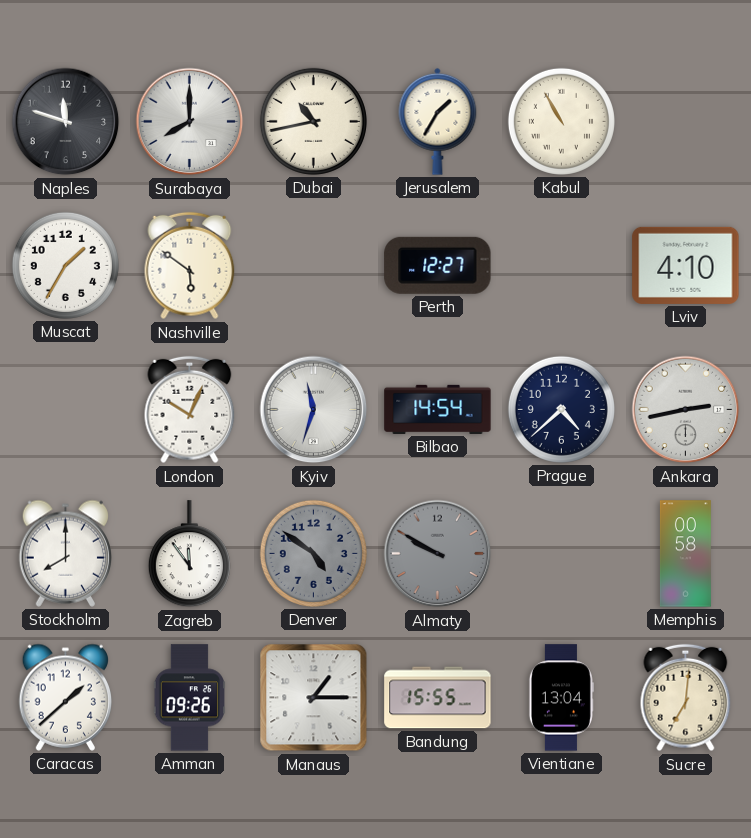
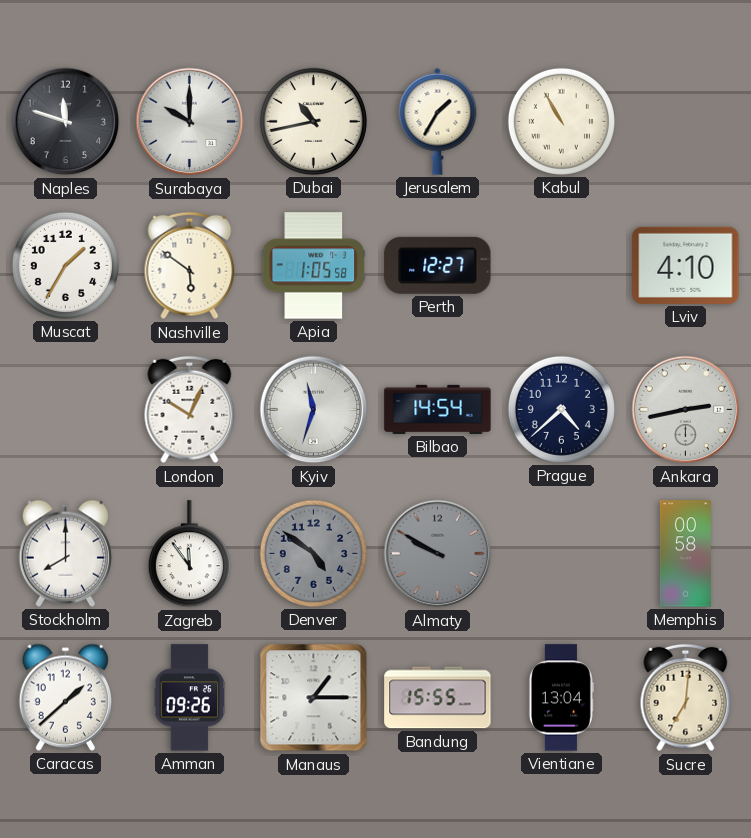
Surabaya: 8:00 -> 10:00 (190, 122)
Apia: none -> 1:05 (314, 266)
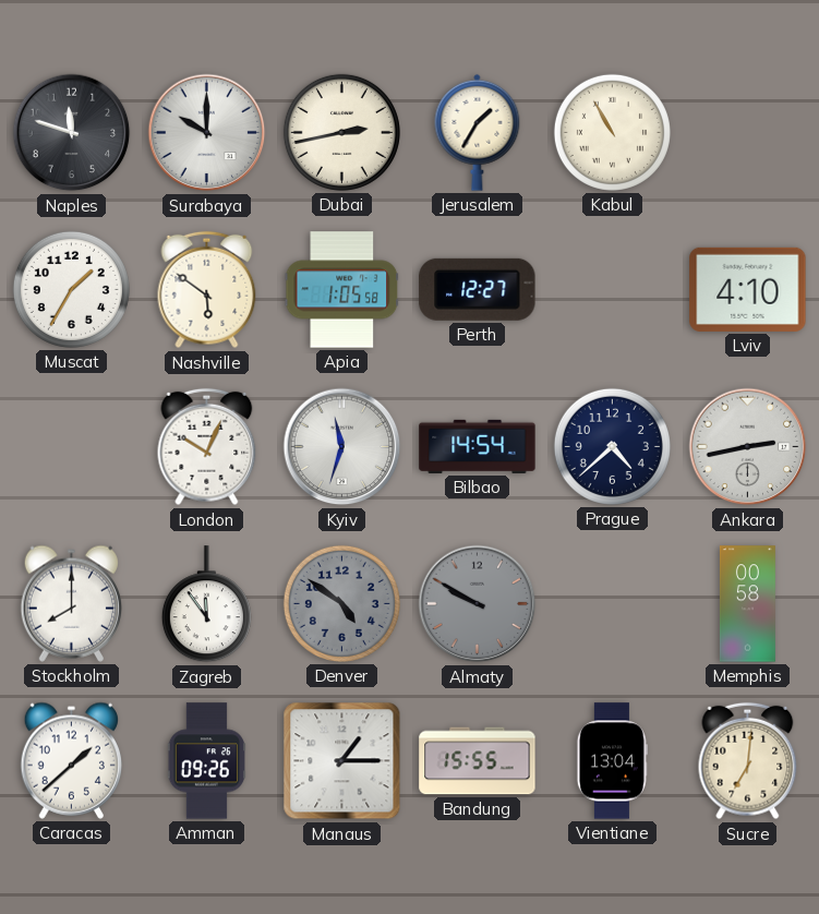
Dubai: 10:43 -> 2:43 (341, 132)
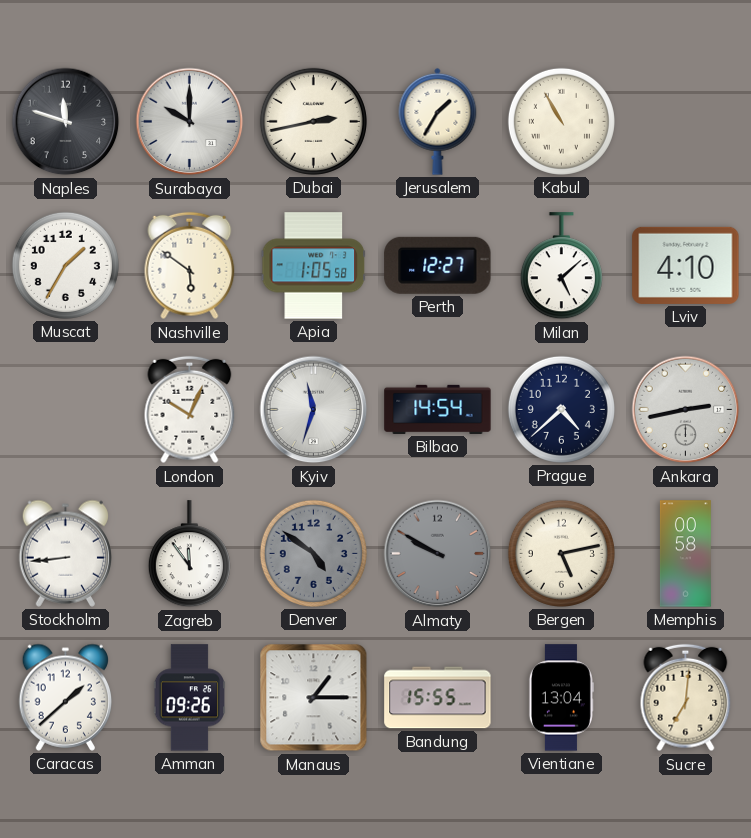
Milan: none -> 5:08 (561, 266)
Stockholm: 8:00 -> 8:44 (65, 553)
Bergen: none -> 5:13 (561, 553)
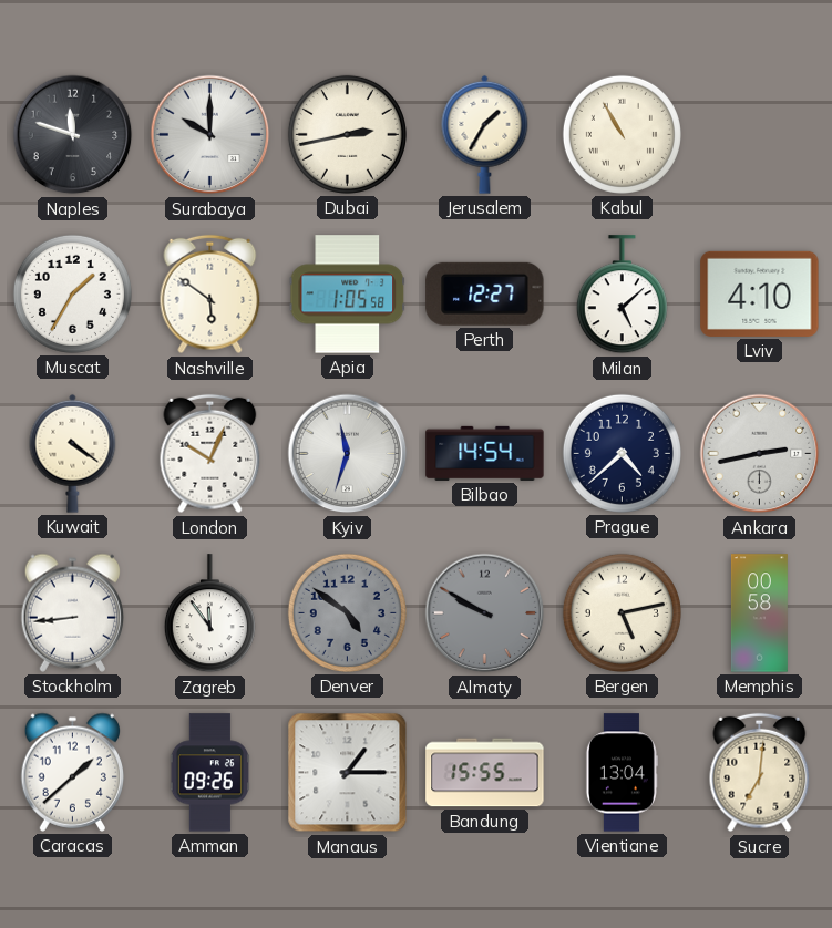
Kuwait: none -> 4:21 (73, 453)
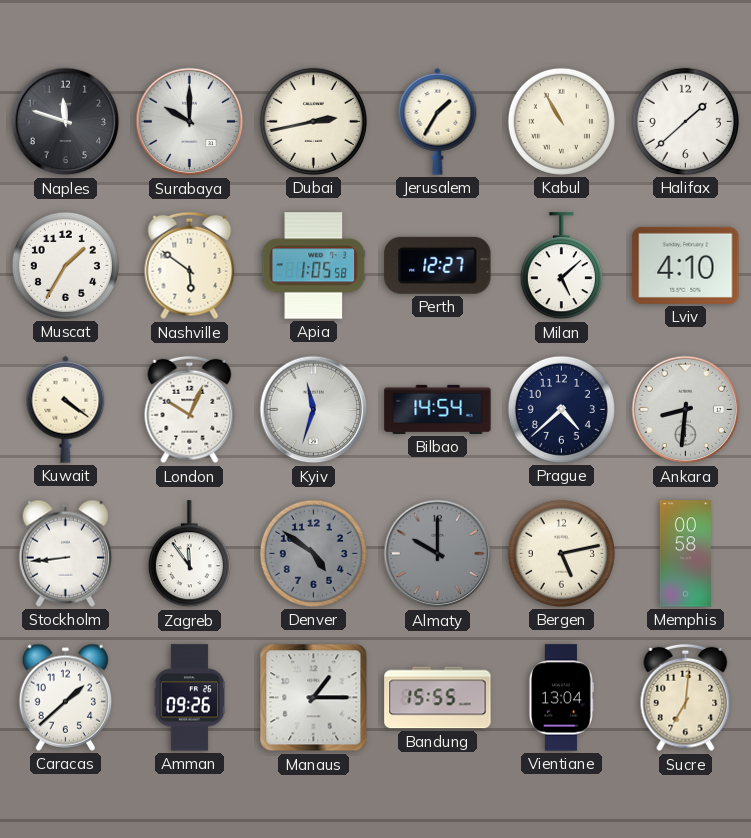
Halifax: none -> 1:38 (685, 121)
Ankara: 2:43 -> 8:31 (686, 410)
Almaty: 9:50 -> 10:00 (438, 554)
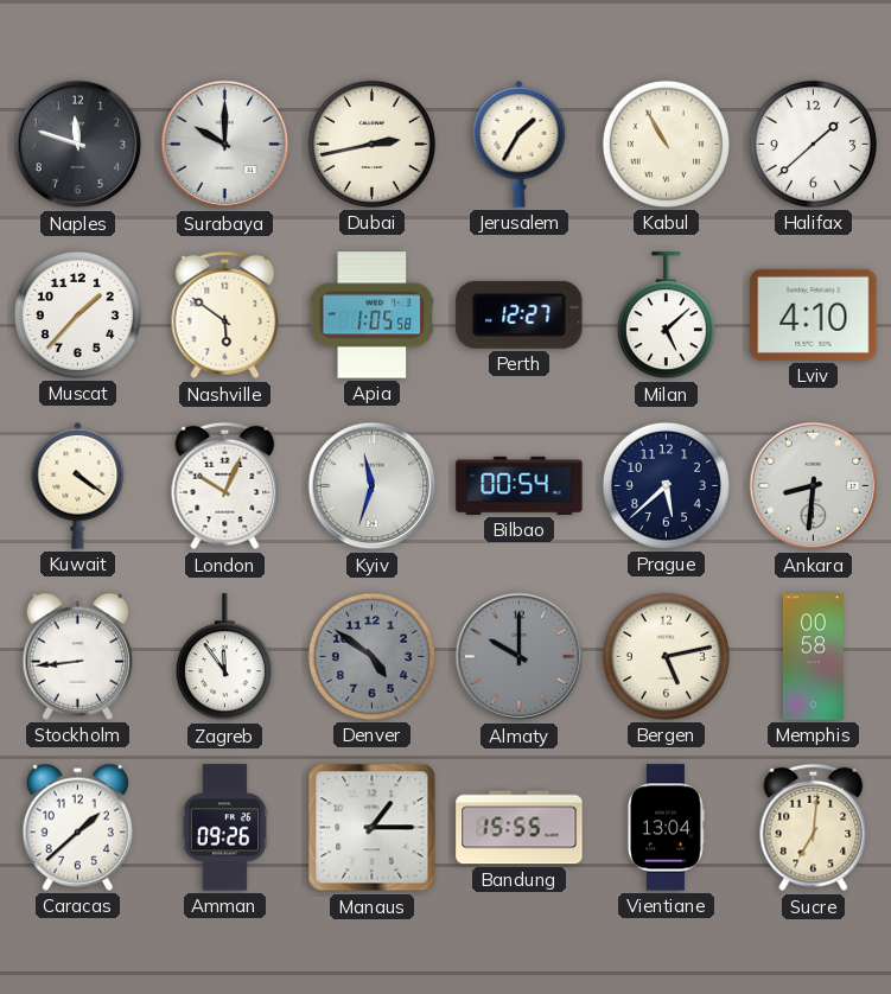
Muscat: 1:35 -> 1:37 (77, 314)
Bilbao: 14:54 -> 00:54 (520, 485)
Prague: 4:38 -> 5:38 (666, 485)
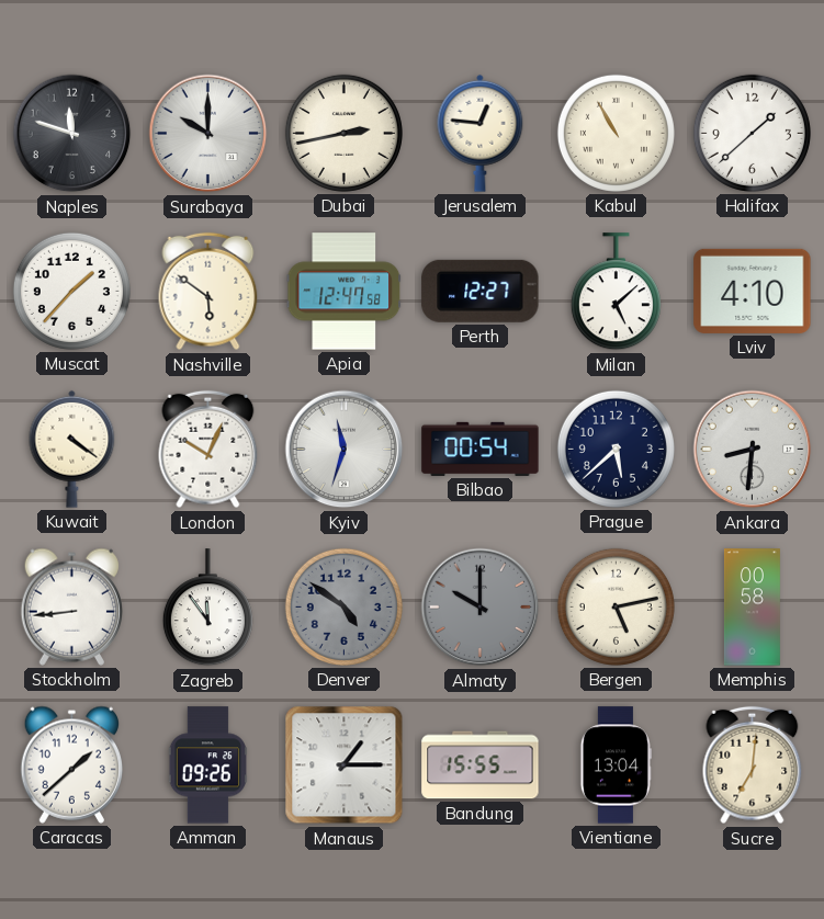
Jerusalem: 1:35 -> 12:46 (481, 133)
Apia: 1:05 -> 12:47 (345, 292)
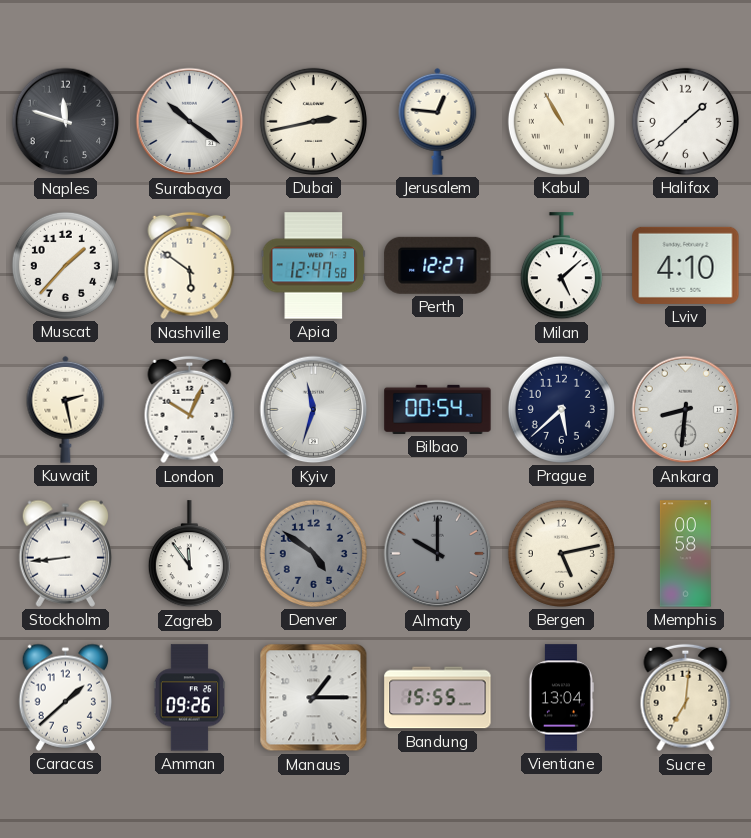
Surabaya: 10:00 -> 10:21 (190, 122)
Kuwait: 4:21 -> 2:28 (66, 409)
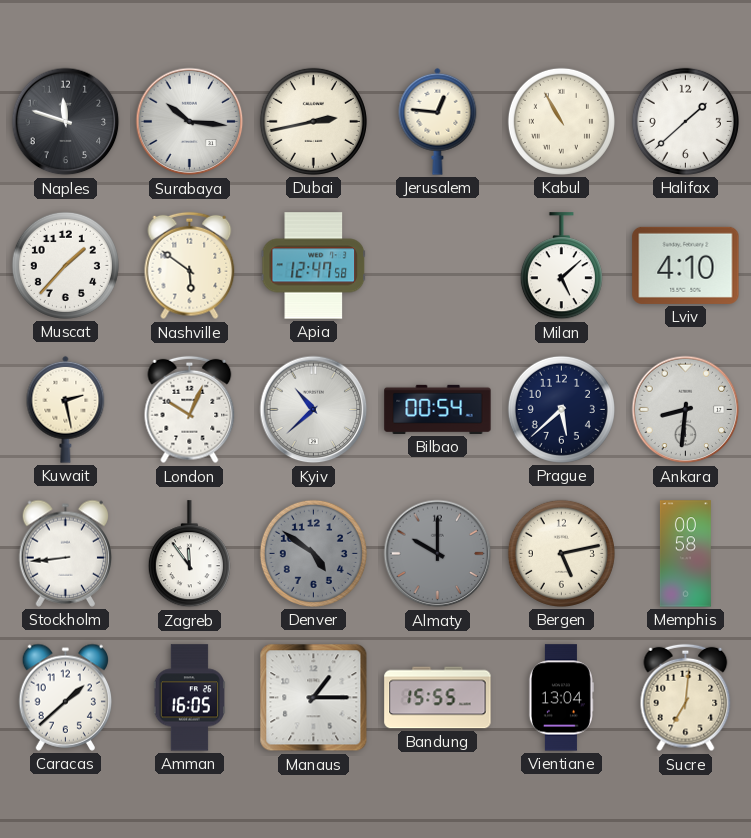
Surabaya: 10:21 -> 10:16 (190, 122)
Perth: 12:27 -> none (438, 265)
Kyiv: 11:33 -> 10:38 (314, 410)
Amman: 09:26 -> 16:05 (189, 698)
